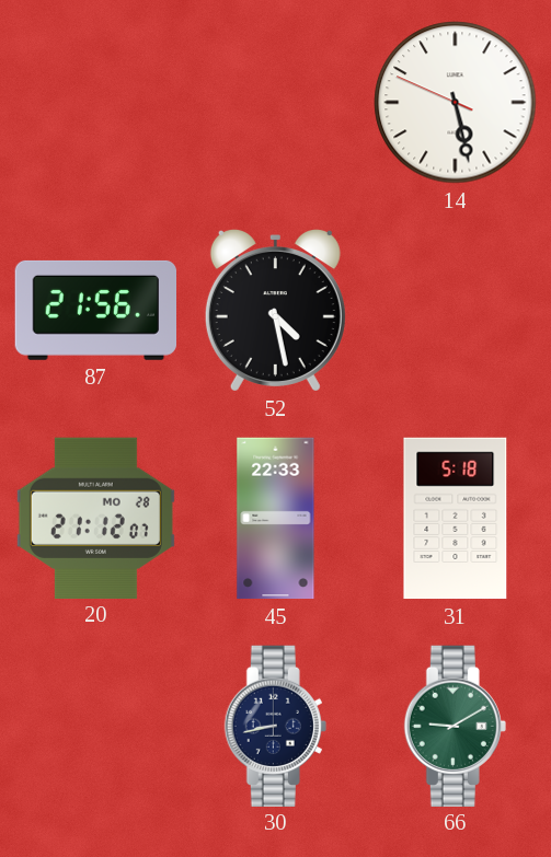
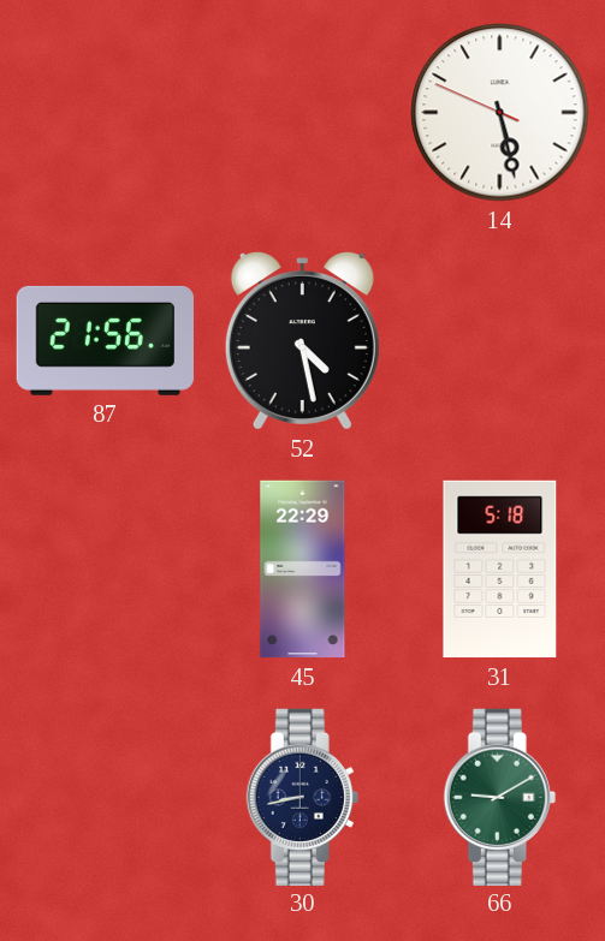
20: 21:12 -> none (95, 518)
45: 22:33 -> 22:29 (303, 570)
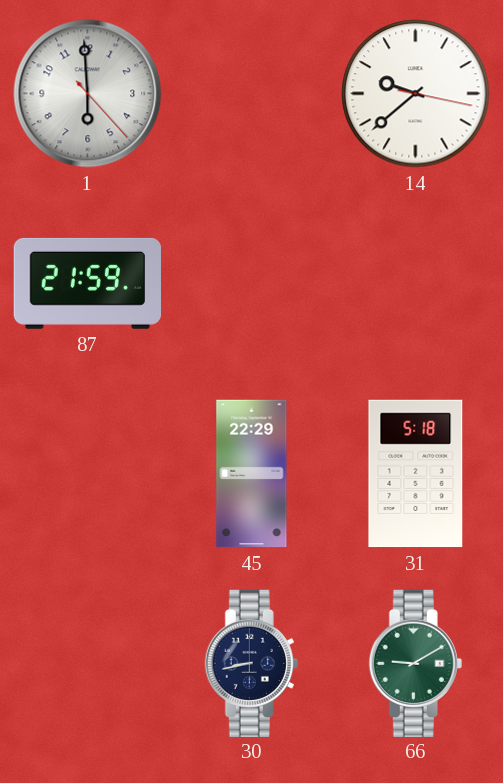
1: none -> 5:59 (88, 94)
14: 5:27 -> 9:38 (416, 94)
87: 21:56 -> 21:59 (87, 283)
52: 4:28 -> none (302, 341)
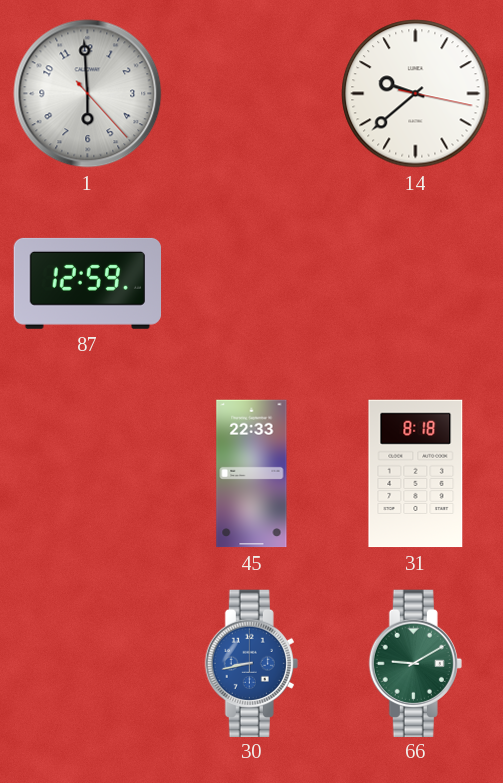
87: 21:59 -> 12:59 (87, 283)
45: 22:29 -> 22:33 (252, 474)
31: 5:18 -> 8:18 (416, 474)
30 dial: navy -> blue (251, 663)
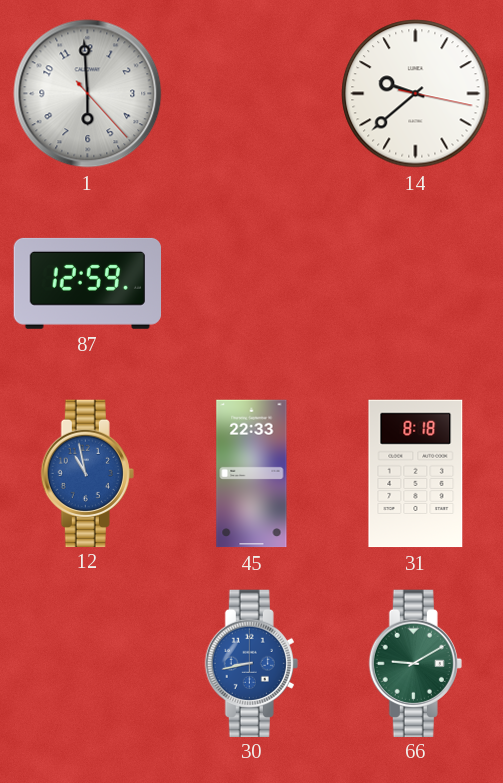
12: none -> 10:58 (87, 473)
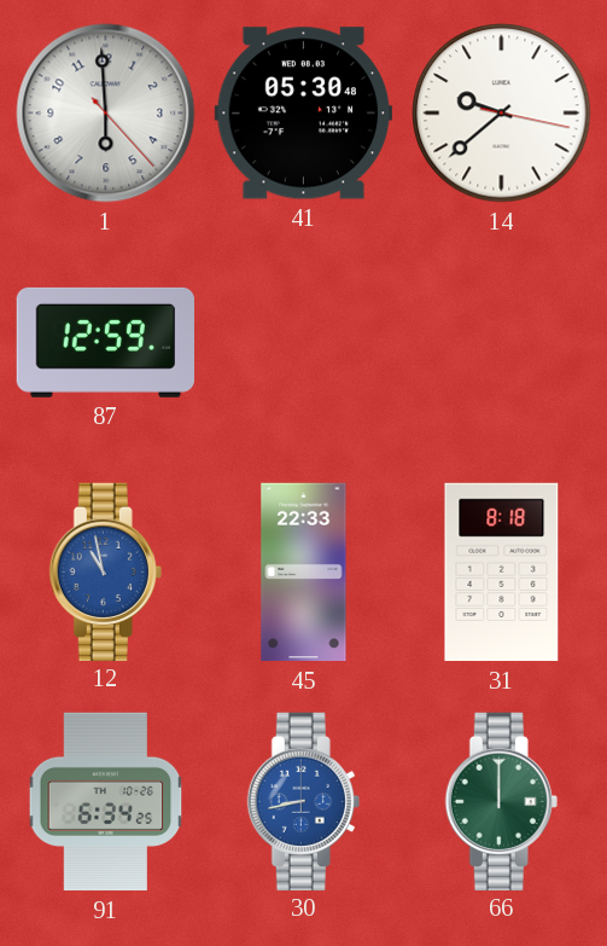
41: none -> 05:30 (303, 114)
91: none -> 6:34 (106, 802)
66: 9:10 -> 12:00 (501, 801)
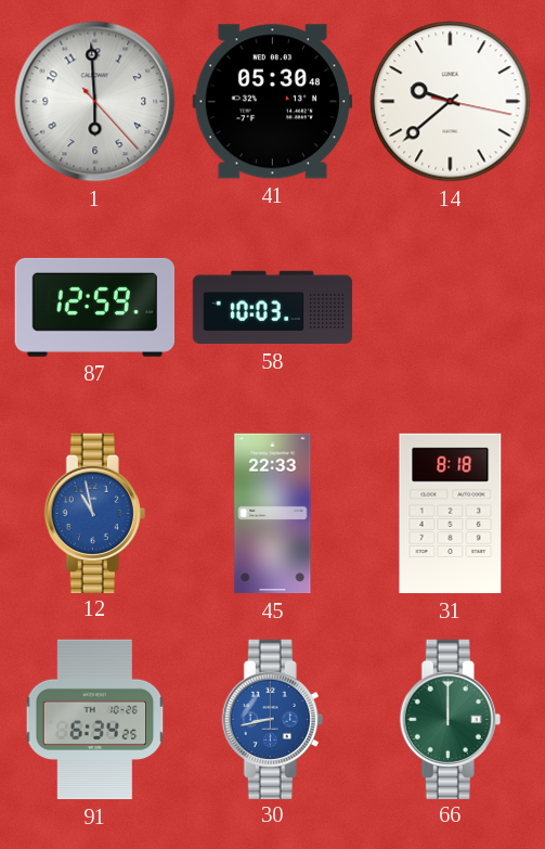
58: none -> 10:03 (273, 308)
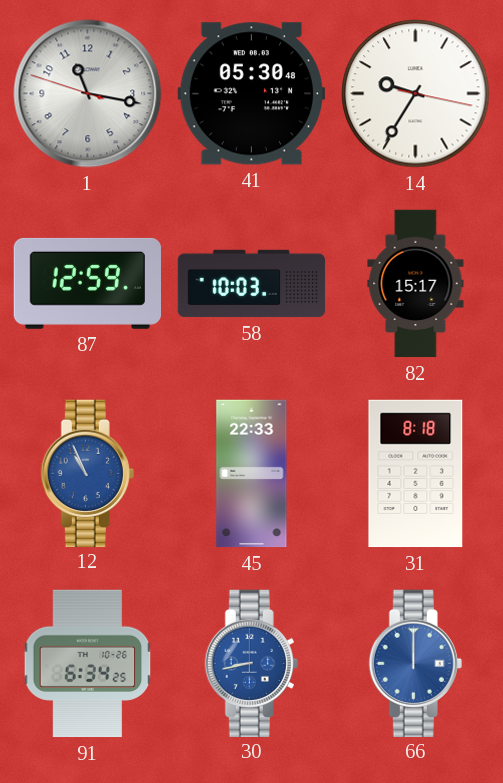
1: 5:59 -> 11:16 (88, 94)
14: 9:38 -> 9:35 (416, 94)
82: none -> 15:17 (416, 284)
12: 10:58 -> 10:56 (87, 473)
66 dial: green -> blue (415, 663)
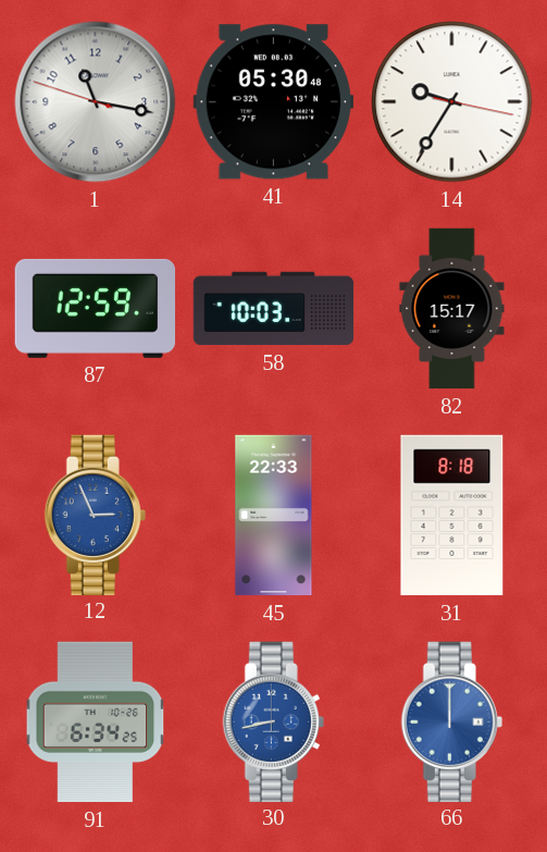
12: 10:56 -> 2:56 (95, 515)
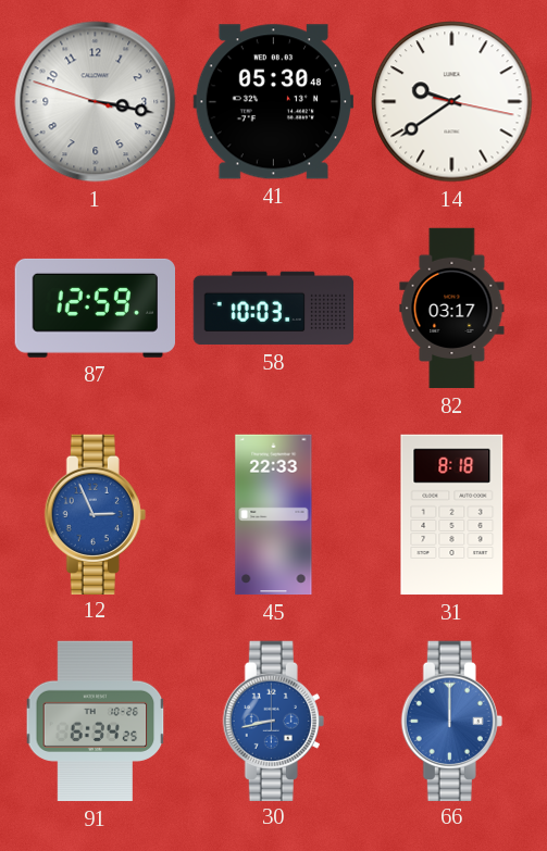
1: 11:16 -> 3:16 (96, 102)
14: 9:35 -> 9:39 (452, 102)
82: 15:17 -> 03:17 (452, 309)
